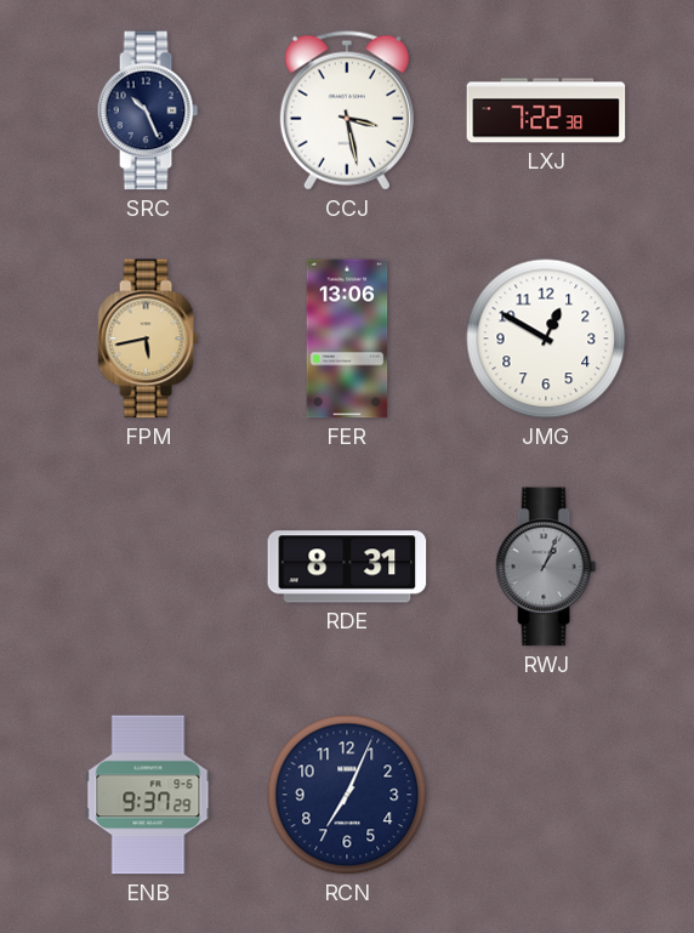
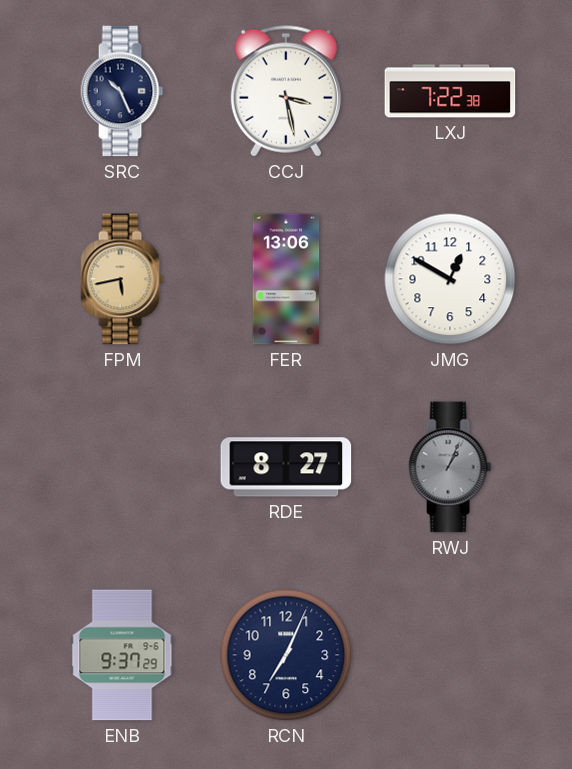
RDE: 8:31 -> 8:27 (286, 467)
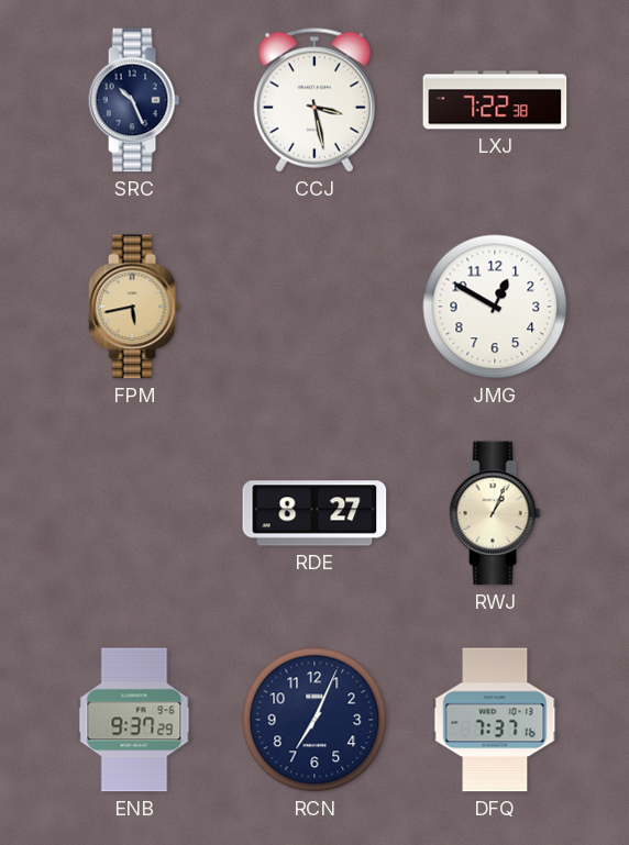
FER: 13:06 -> none (286, 279)
RWJ dial: grey -> cream (495, 513)
DFQ: none -> 7:37 (495, 720)
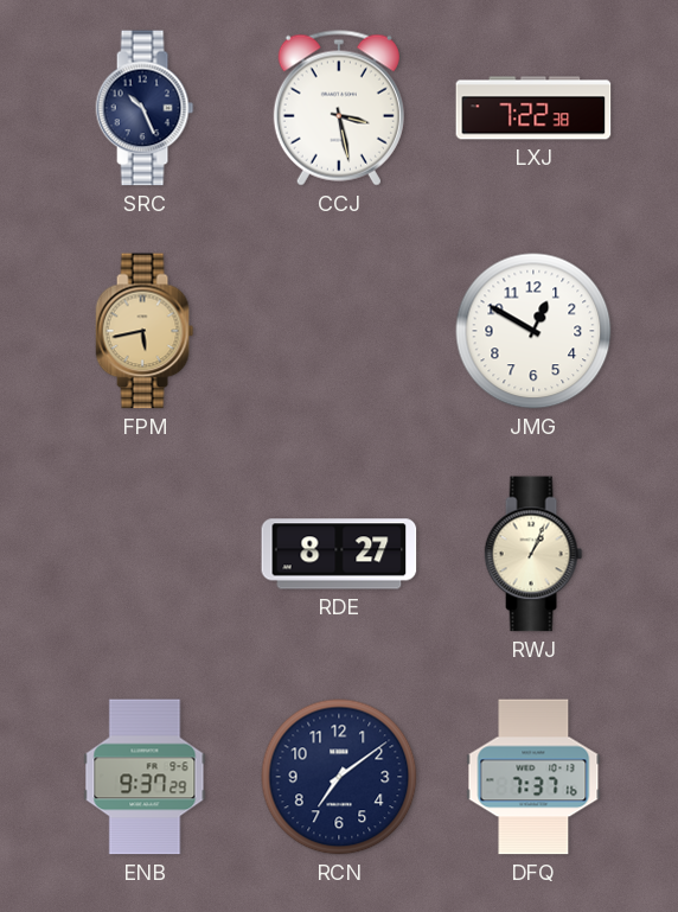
RCN: 7:04 -> 7:09 (339, 777)
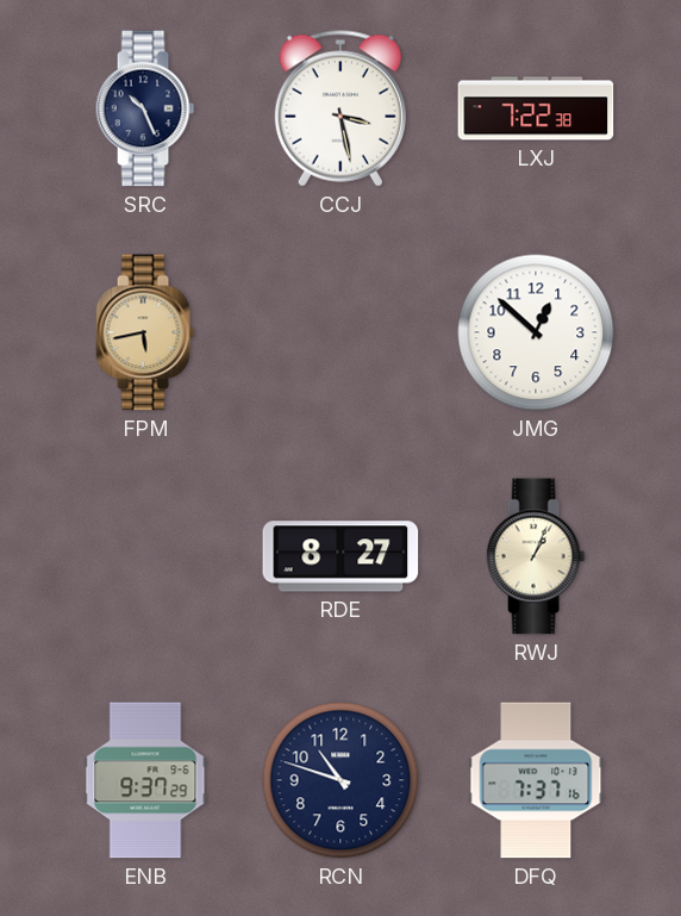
JMG: 12:50 -> 12:52 (536, 332)
RCN: 7:09 -> 10:48 (340, 780)
